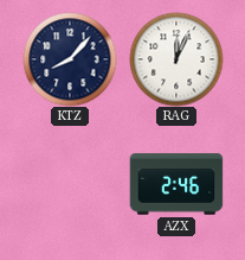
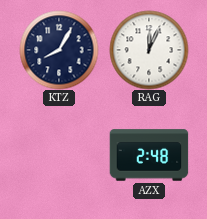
KTZ: 8:07 -> 8:05 (59, 50)
AZX: 2:46 -> 2:48 (149, 155)
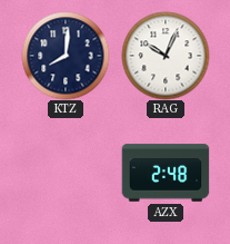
KTZ: 8:05 -> 8:01 (66, 56)
RAG: 12:04 -> 10:04 (166, 56)
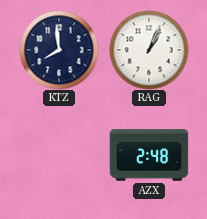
KTZ: 8:01 -> 7:59 (59, 50)
RAG: 10:04 -> 1:04 (149, 50)
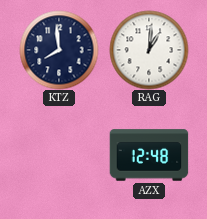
RAG: 1:04 -> 1:01 (149, 50)
AZX: 2:48 -> 12:48 (149, 155)
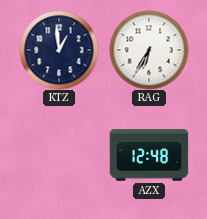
KTZ: 7:59 -> 12:59 (59, 50)
RAG: 1:01 -> 6:35 (149, 50)
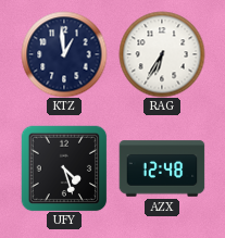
UFY: none -> 4:27 (64, 168)
